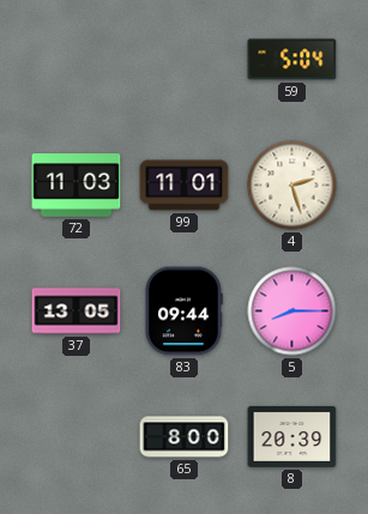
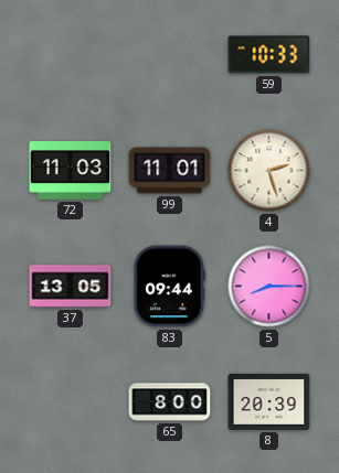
59: 5:04 -> 10:33 (269, 55)
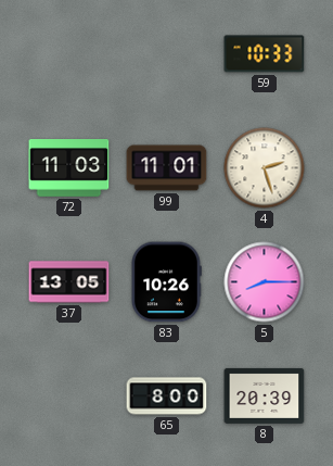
83: 09:44 -> 10:26 (166, 282)
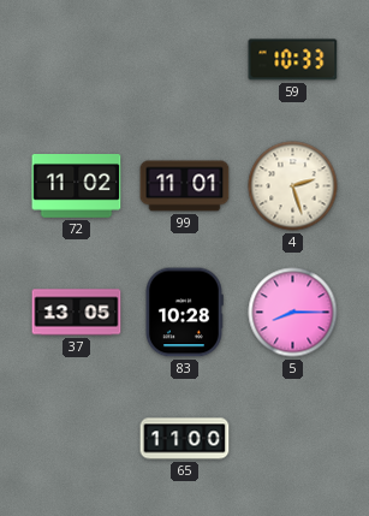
72: 11:03 -> 11:02 (77, 186)
83: 10:26 -> 10:28 (184, 313)
65: 8:00 -> 11:00 (185, 439)
8: 20:39 -> none (265, 395)
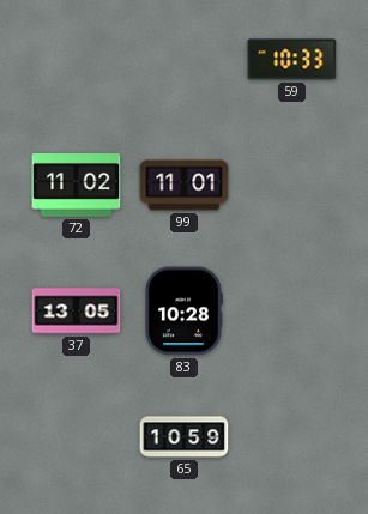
4: 2:27 -> none (293, 186)
5: 8:15 -> none (293, 313)
65: 11:00 -> 10:59 (185, 437)
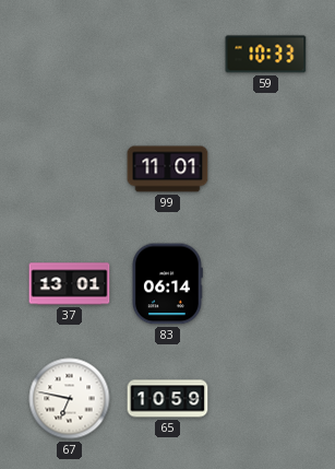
72: 11:02 -> none (77, 186)
37: 13:05 -> 13:01 (70, 284)
83: 10:28 -> 06:14 (167, 284)
67: none -> 6:47 (70, 399)
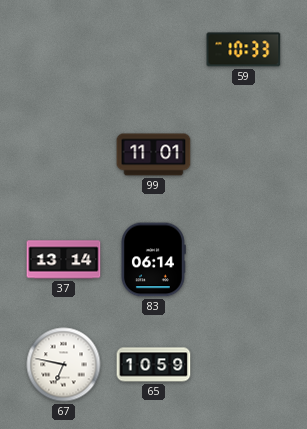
37: 13:01 -> 13:14 (64, 260)
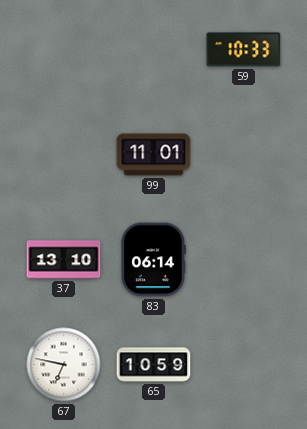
37: 13:14 -> 13:10 (64, 260)
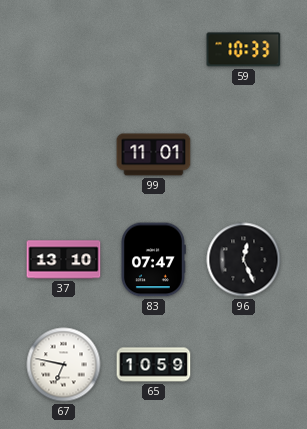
83: 06:14 -> 07:47 (153, 260)
96: none -> 12:26 (244, 260)
